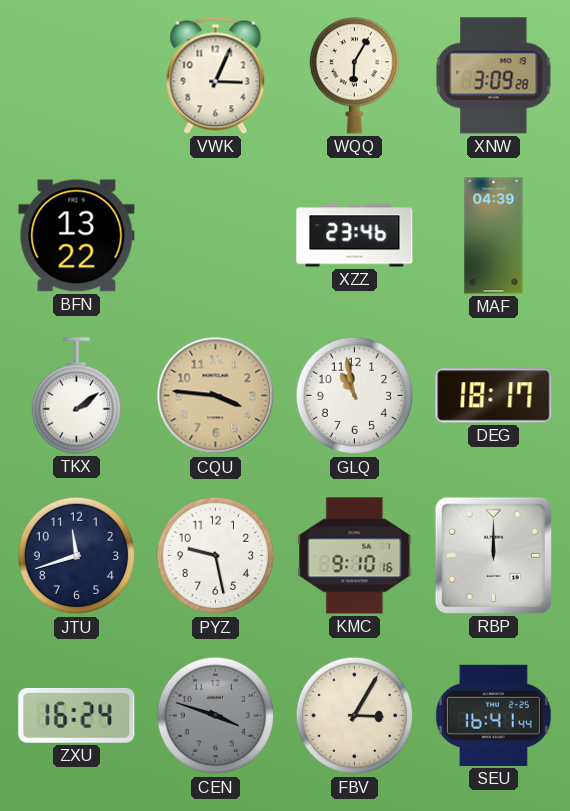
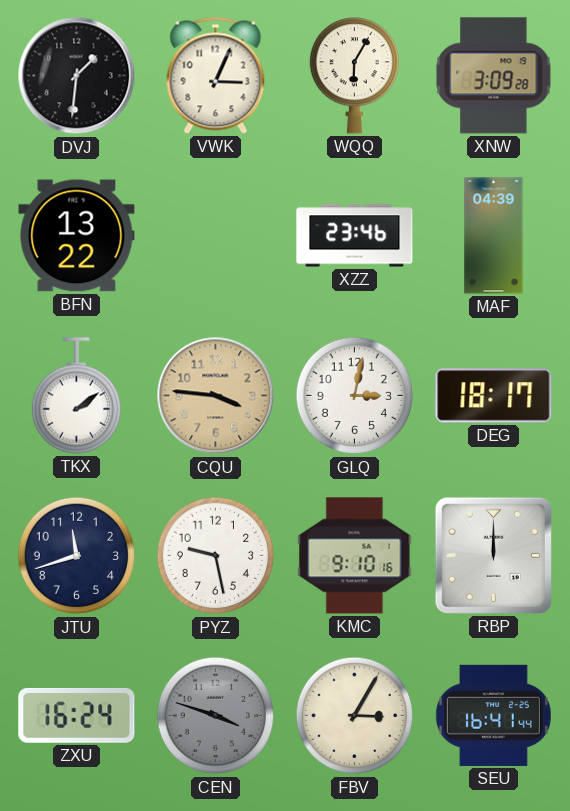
DVJ: none -> 1:31 (77, 76)
GLQ: 10:58 -> 3:02 (355, 396)
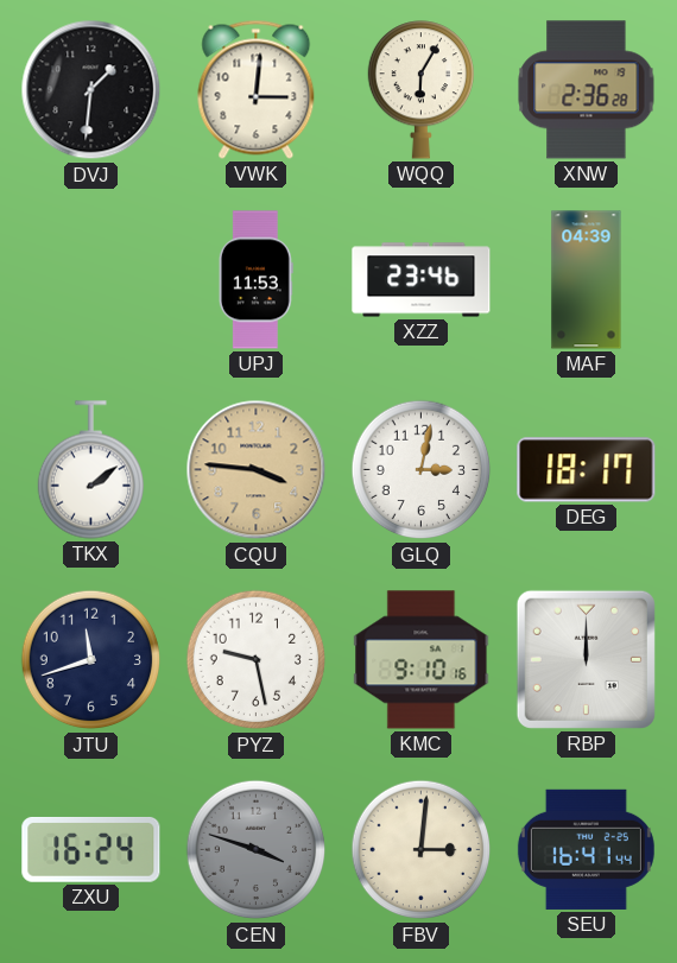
VWK: 3:04 -> 3:01 (257, 89)
XNW: 3:09 -> 2:36 (587, 90)
BFN: 13:22 -> none (77, 236)
UPJ: none -> 11:53 (255, 280)
FBV: 3:05 -> 3:01 (422, 850)
